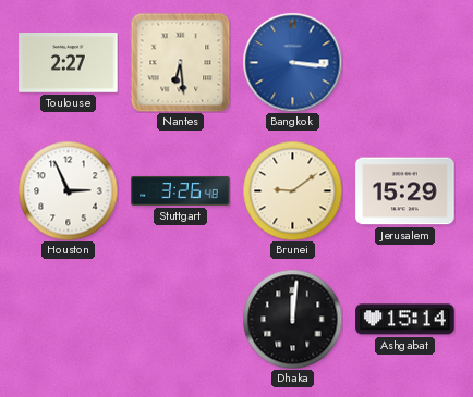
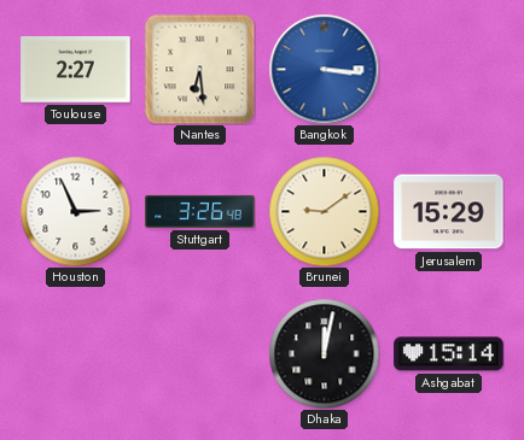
Dhaka: 12:01 -> 12:02 (324, 353)
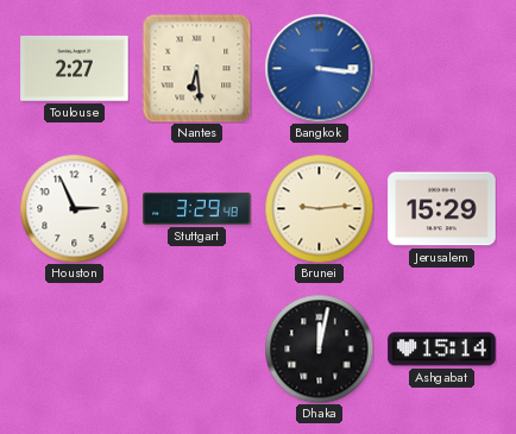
Stuttgart: 3:26 -> 3:29 (197, 208)
Brunei: 9:09 -> 9:14 (319, 208)
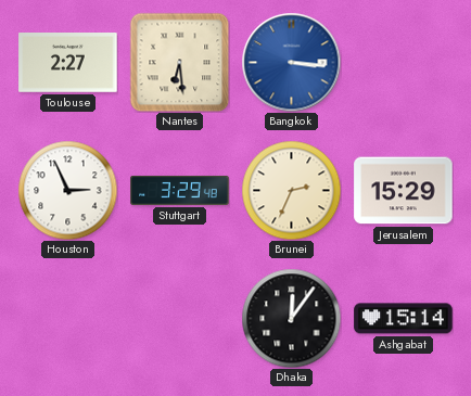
Brunei: 9:14 -> 2:34 (291, 190)
Dhaka: 12:02 -> 12:06 (291, 318)
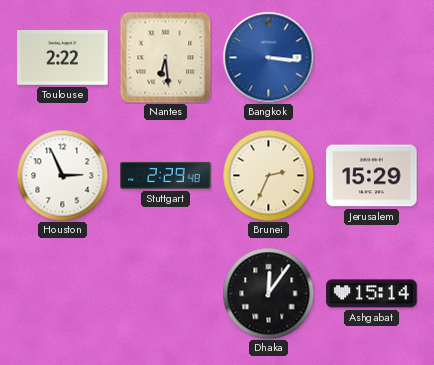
Toulouse: 2:27 -> 2:22 (63, 58)
Stuttgart: 3:29 -> 2:29 (166, 175)
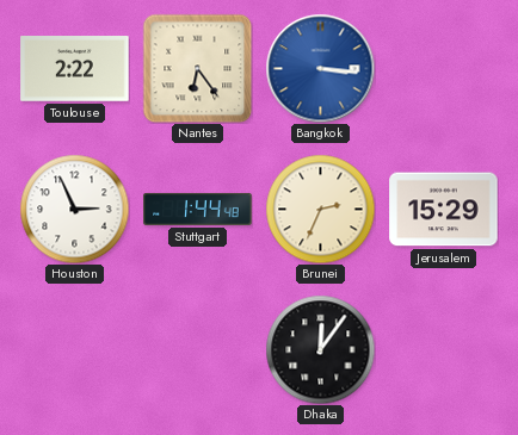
Nantes: 6:29 -> 6:24 (197, 68)
Stuttgart: 2:29 -> 1:44 (198, 209)
Ashgabat: 15:14 -> none (372, 294)
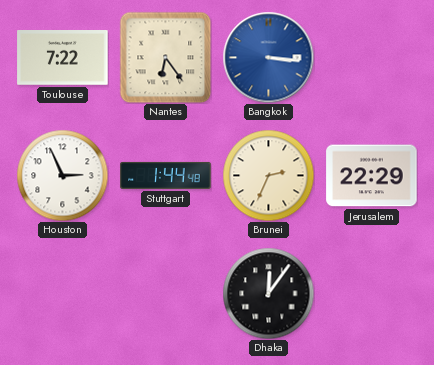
Toulouse: 2:22 -> 7:22 (63, 58)
Jerusalem: 15:29 -> 22:29 (372, 176)
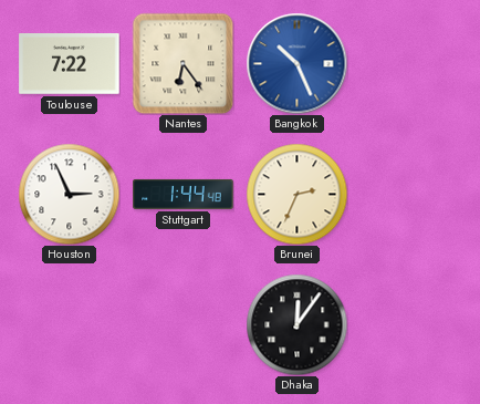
Bangkok: 3:16 -> 10:26 (296, 63)
Jerusalem: 22:29 -> none (372, 176)
